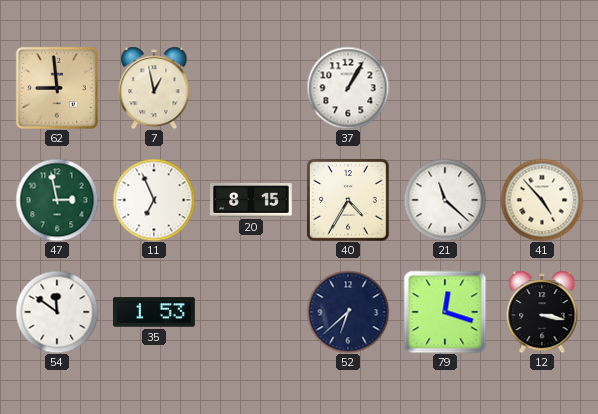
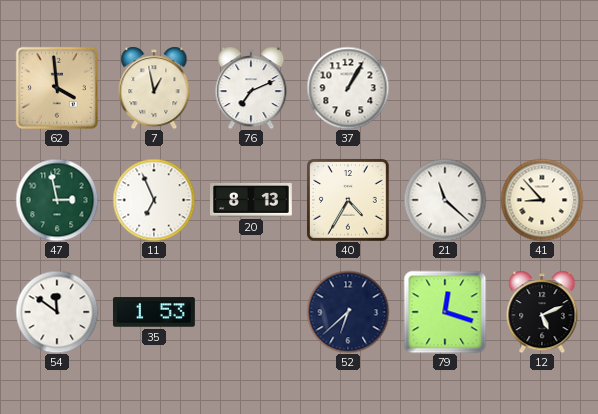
62: 8:59 -> 3:59 (57, 88)
76: none -> 7:11 (251, 88)
20: 8:15 -> 8:13 (252, 201)
41: 4:53 -> 8:53 (542, 200)
12: 3:17 -> 5:11 (542, 312)
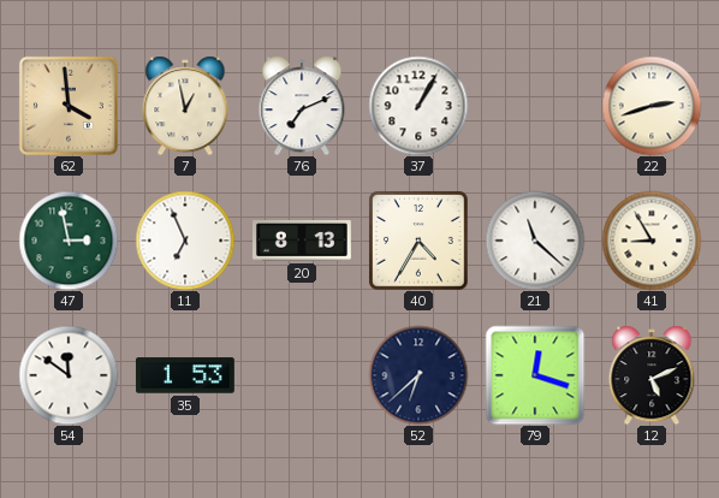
22: none -> 2:42 (652, 106)
41: 8:53 -> 8:55 (652, 241)
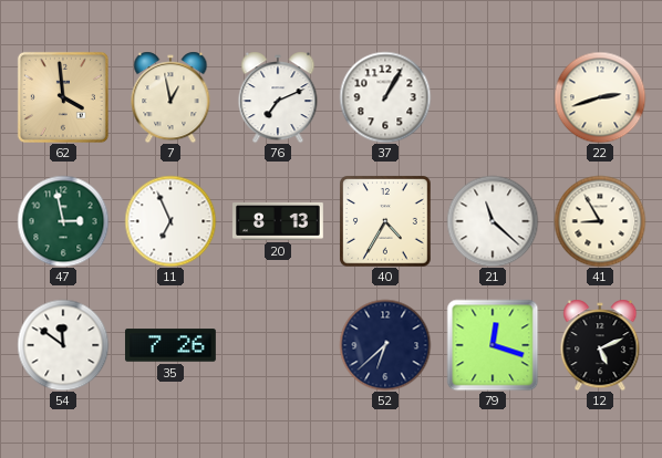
35: 1:53 -> 7:26 (170, 345)
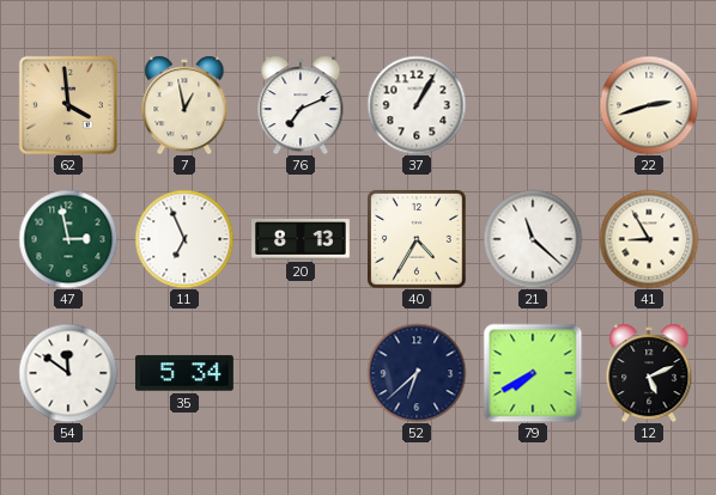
35: 7:26 -> 5:34 (184, 373)
79: 12:18 -> 7:40 (533, 373)
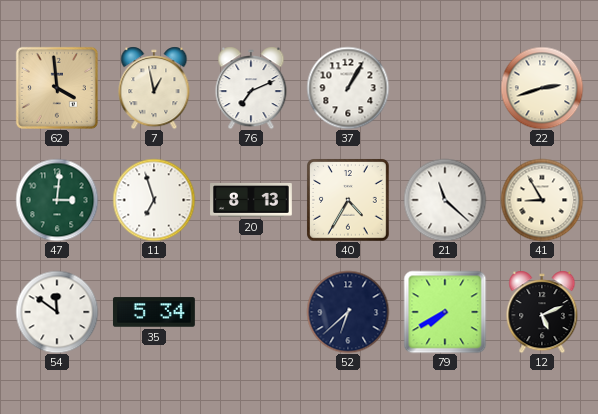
47: 2:58 -> 3:01 (57, 200)
11: 6:56 -> 6:57 (154, 200)
